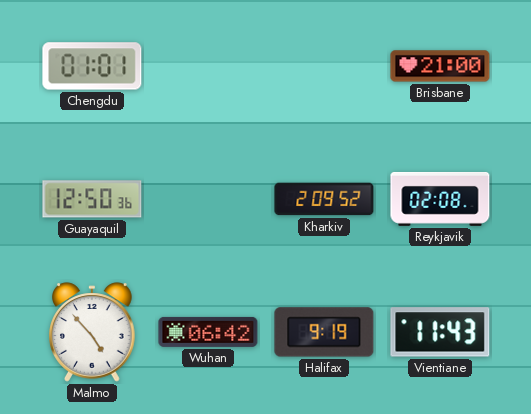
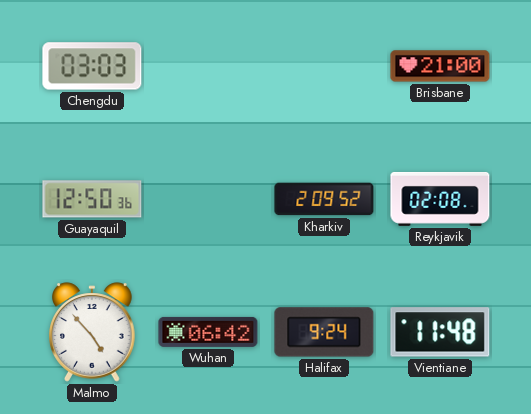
Chengdu: 01:01 -> 03:03 (92, 66)
Halifax: 9:19 -> 9:24 (324, 332)
Vientiane: 11:43 -> 11:48 (440, 332)
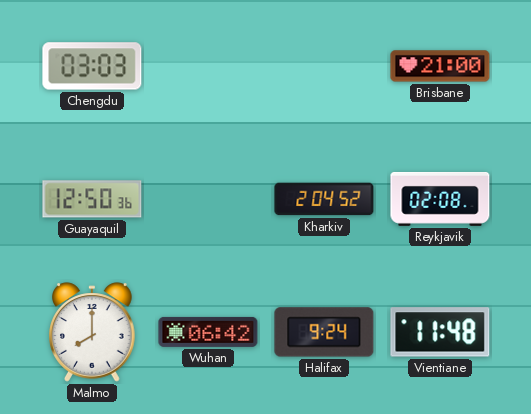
Kharkiv: 2:09 -> 2:04 (324, 199)
Malmo: 4:53 -> 8:00 (92, 332)
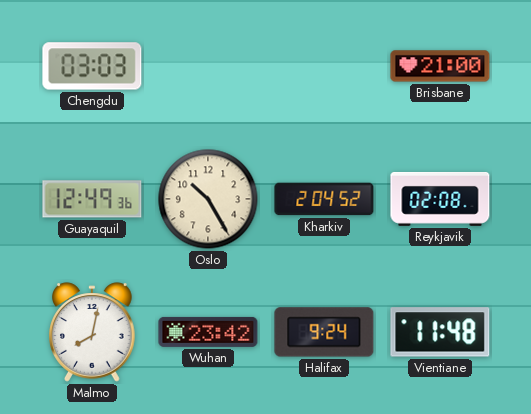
Guayaquil: 12:50 -> 12:49 (92, 199)
Oslo: none -> 10:25 (208, 199)
Malmo: 8:00 -> 8:02 (92, 332)
Wuhan: 06:42 -> 23:42 (208, 332)
